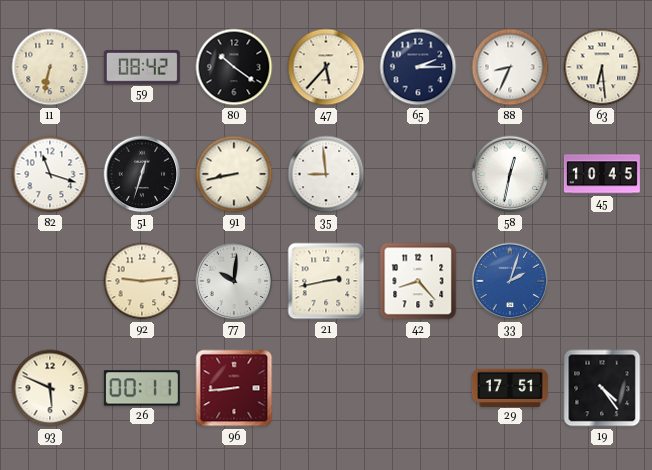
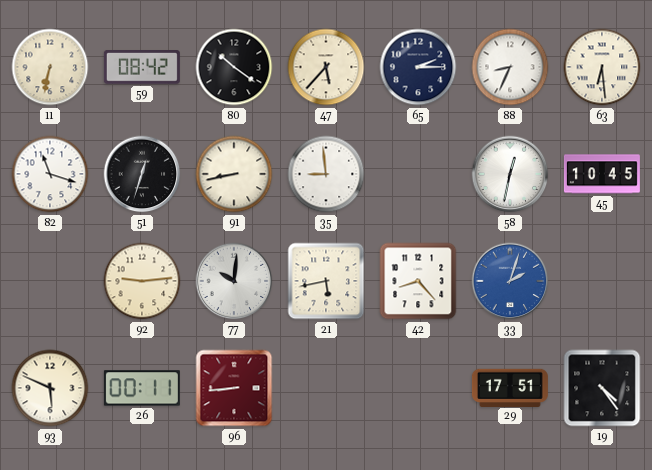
21: 2:43 -> 5:43 (326, 281)
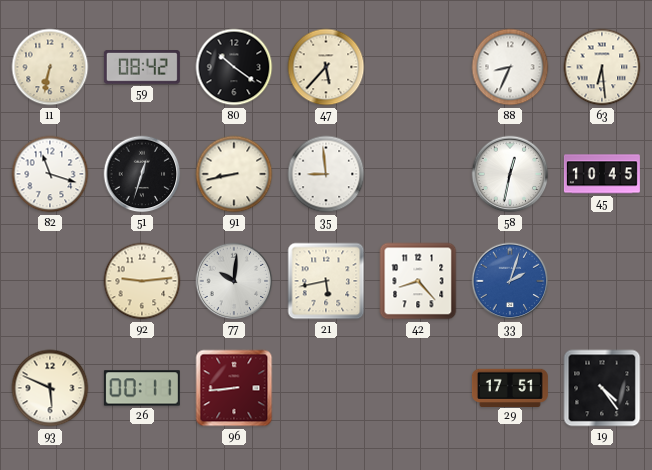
65: 2:15 -> none (418, 67)
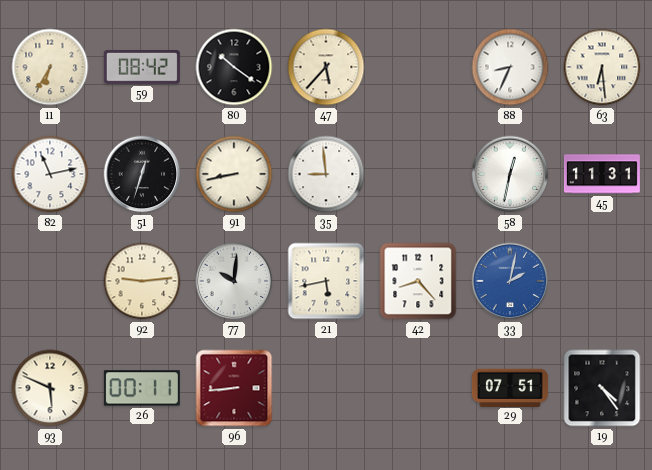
11: 6:32 -> 6:35 (50, 67)
82: 11:18 -> 11:13 (50, 174)
45: 10:45 -> 11:31 (602, 174)
33: 2:03 -> 2:02 (510, 281)
29: 17:51 -> 07:51 (510, 387)
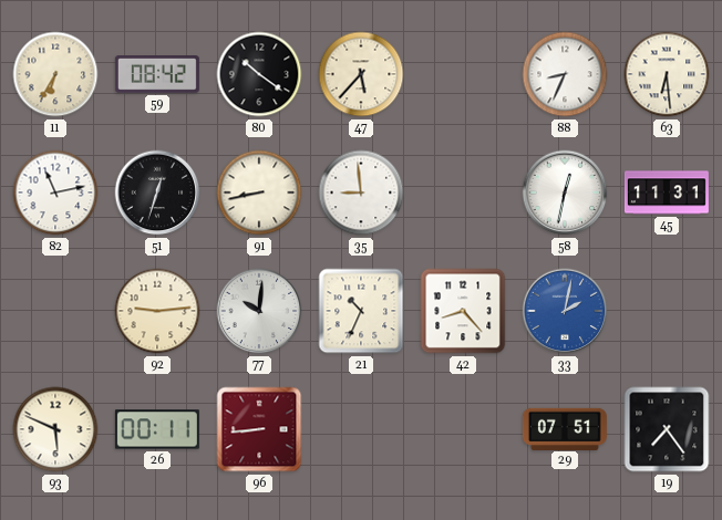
21: 5:43 -> 10:34 (361, 311)
19: 4:24 -> 7:24 (667, 429)
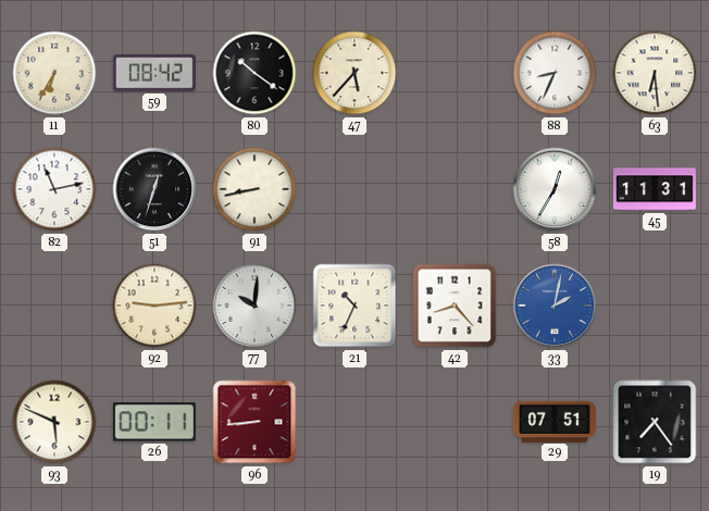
35: 8:59 -> none (361, 193)
58: 12:32 -> 12:35 (555, 189)
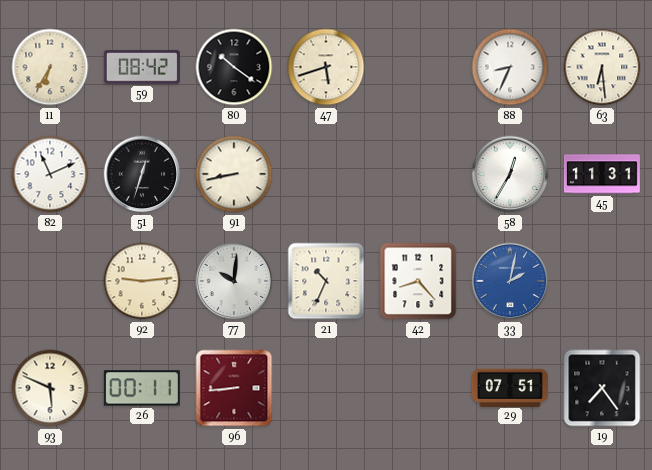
47: 5:37 -> 5:42 (326, 67)
82: 11:13 -> 11:11 (50, 174)
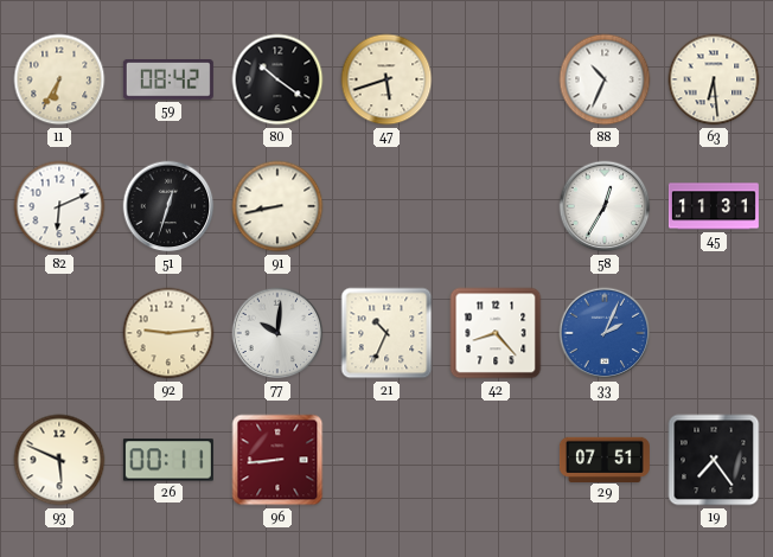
88: 8:34 -> 10:34 (605, 79)
82: 11:11 -> 6:11 (59, 206)
33: 2:02 -> 2:04 (605, 333)
